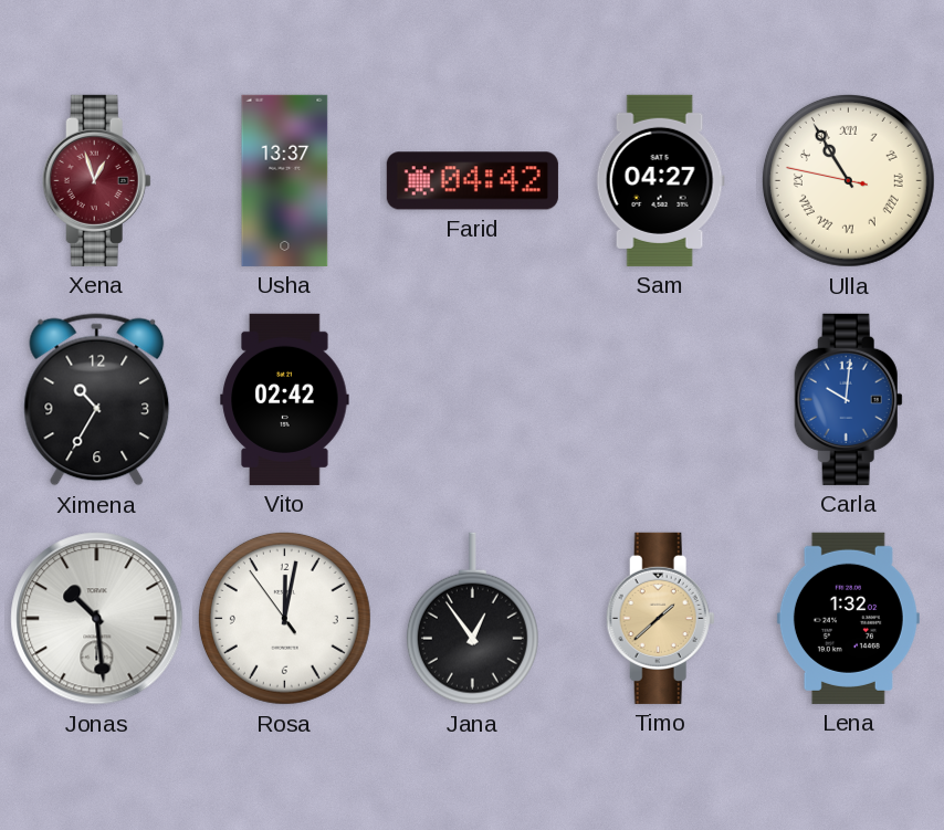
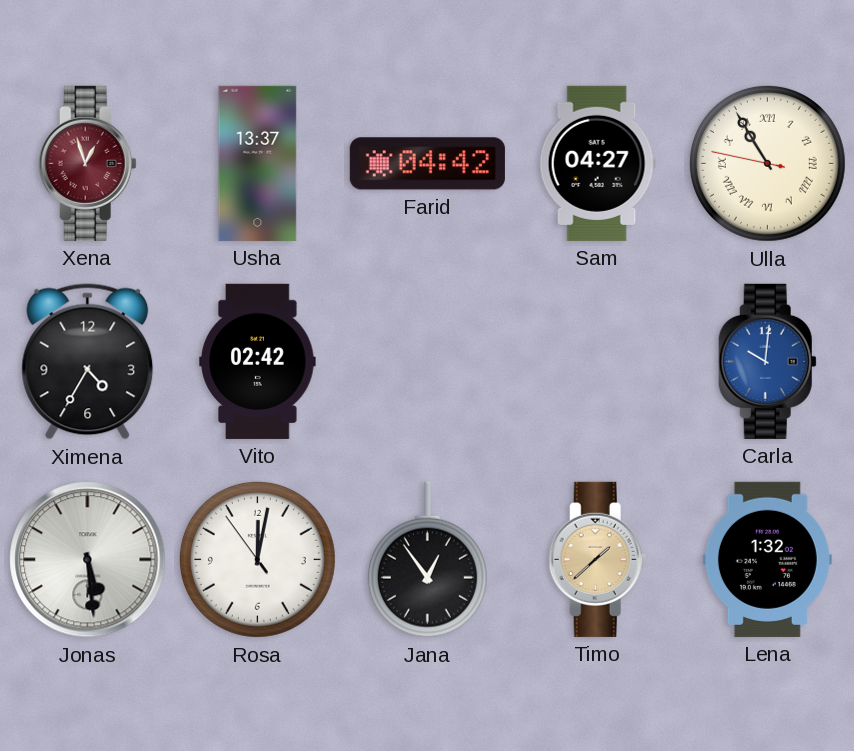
Ximena: 10:35 -> 4:35 (88, 362)
Jonas: 10:29 -> 5:29 (88, 560)
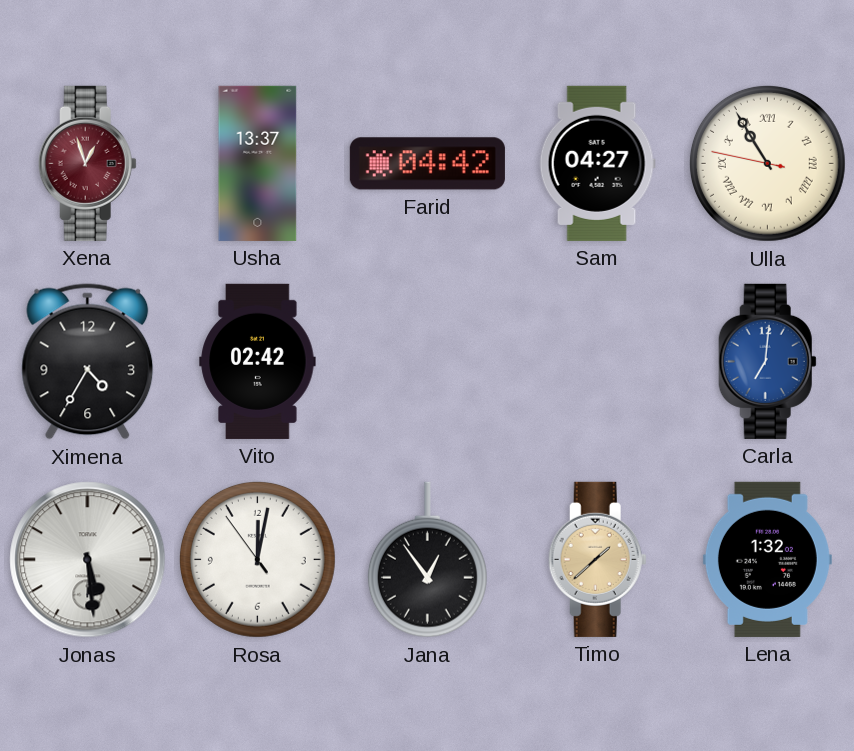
Carla: 10:01 -> 7:01 (767, 361)
